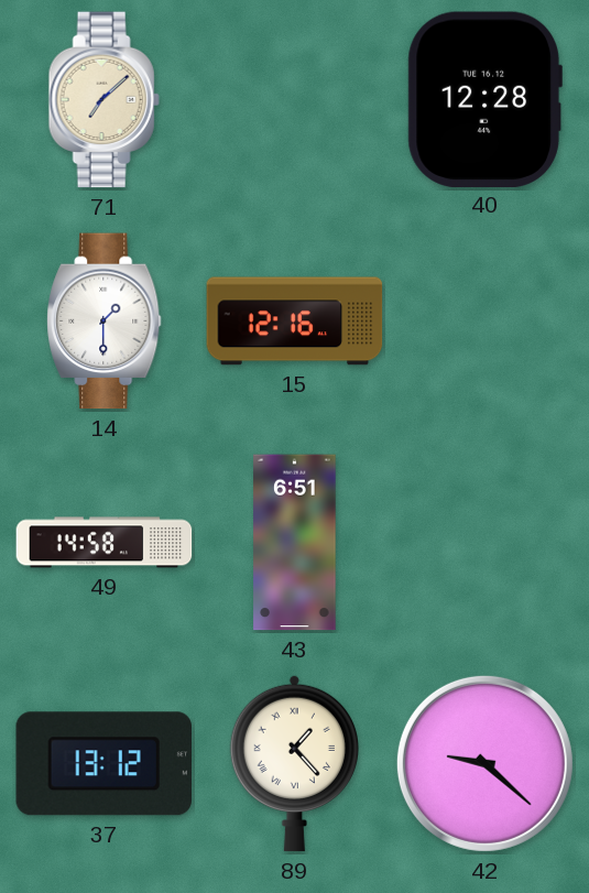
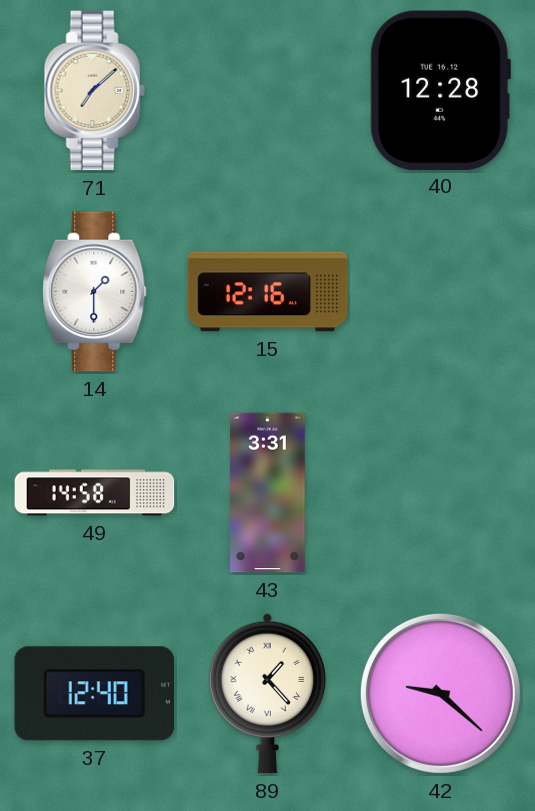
43: 6:51 -> 3:31 (268, 493)
37: 13:12 -> 12:40 (94, 694)
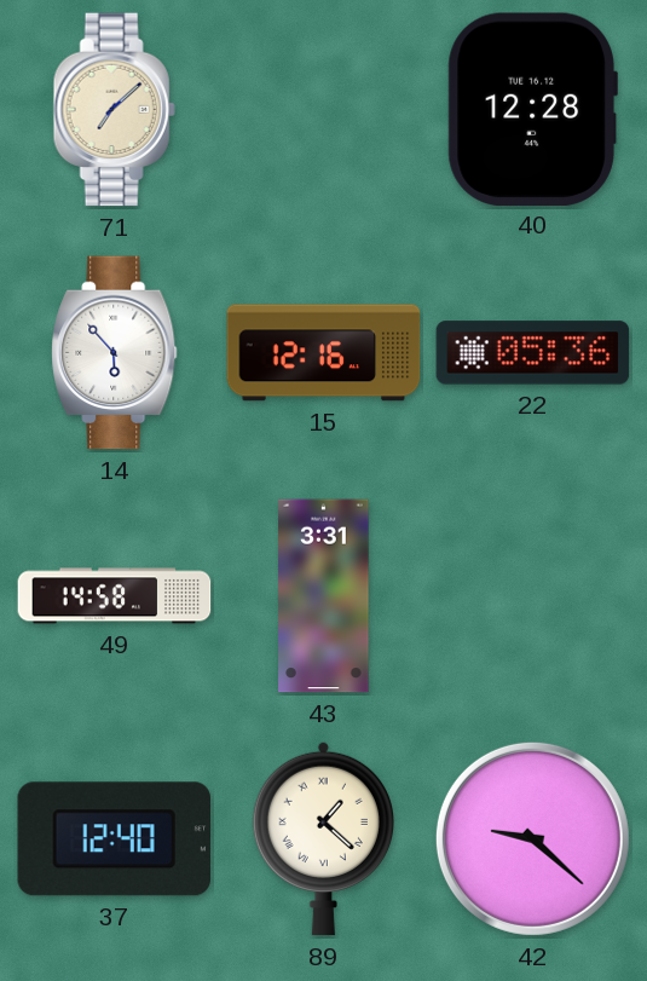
14: 1:30 -> 5:53 (115, 353)
22: none -> 05:36 (533, 353)
89: 1:23 -> 1:22 (323, 838)
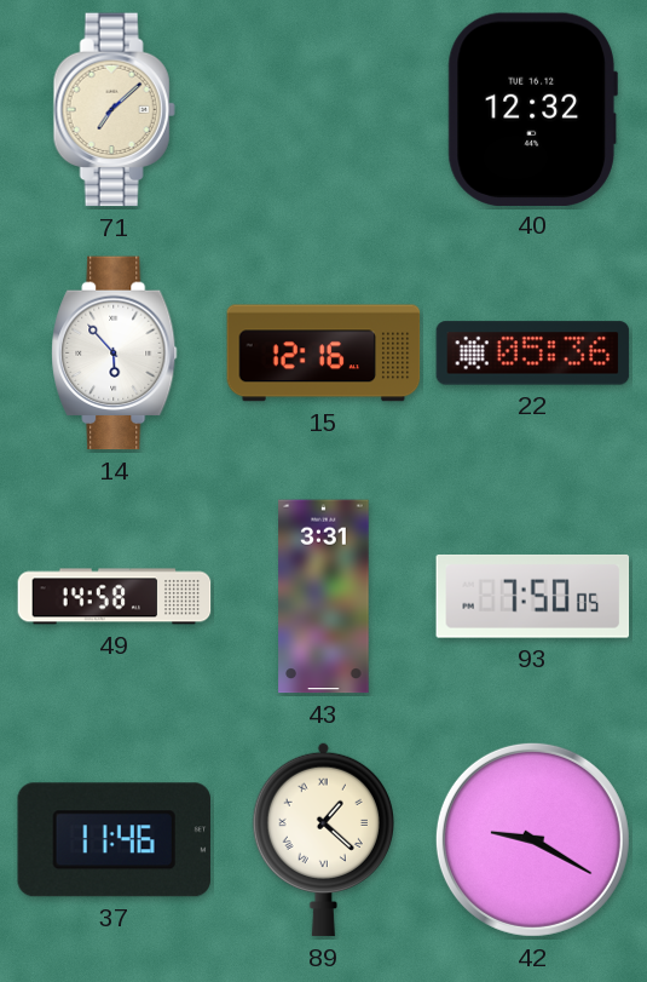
40: 12:28 -> 12:32 (532, 109)
93: none -> 7:50 (533, 596)
37: 12:40 -> 11:46 (114, 840)
42: 9:22 -> 9:20 (532, 839)
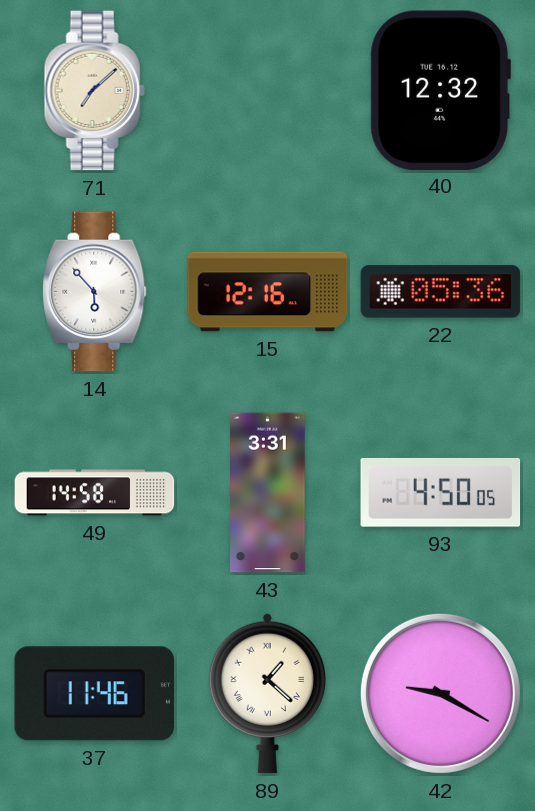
93: 7:50 -> 4:50 (441, 492)
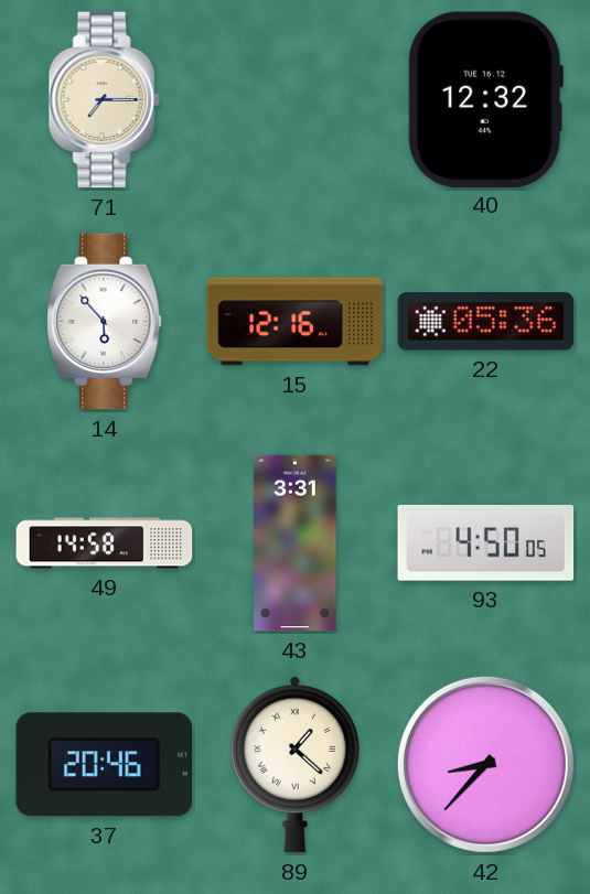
71: 7:08 -> 7:15 (104, 100)
37: 11:46 -> 20:46 (104, 765)
42: 9:20 -> 8:37 (485, 764)
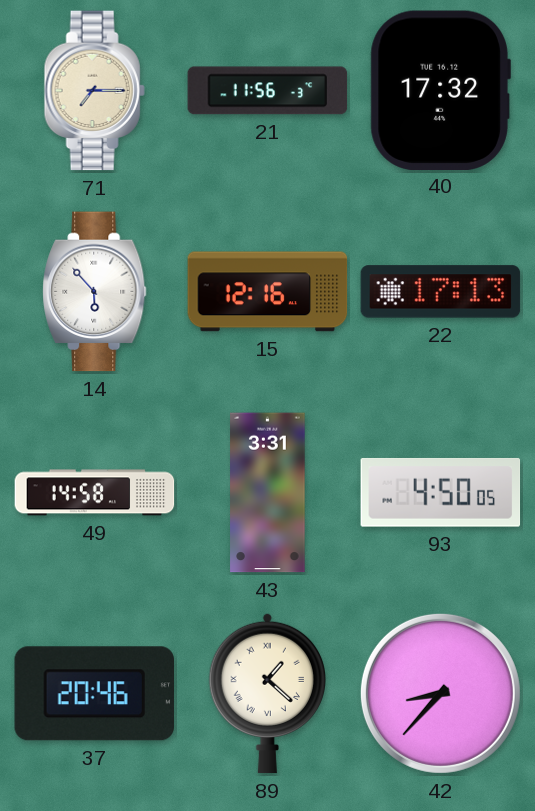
21: none -> 11:56 (268, 91)
40: 12:32 -> 17:32 (440, 90)
22: 05:36 -> 17:13 (441, 292)
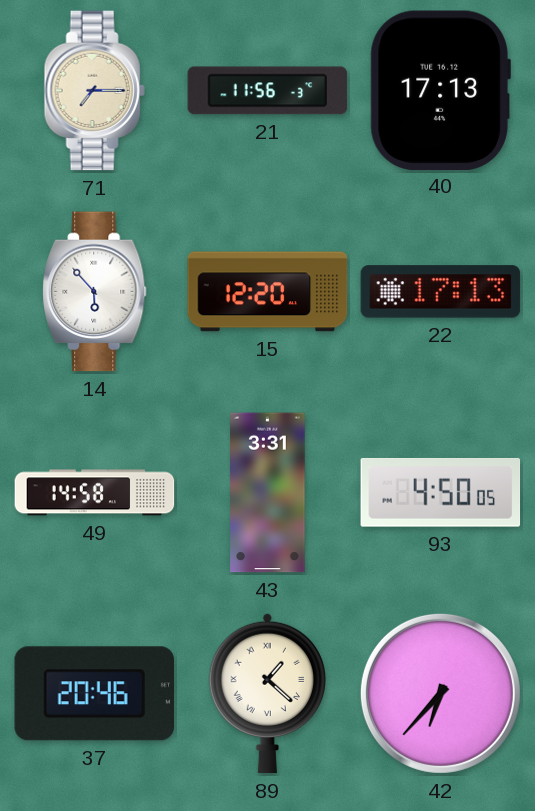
40: 17:32 -> 17:13 (440, 90)
15: 12:16 -> 12:20 (268, 292)
42: 8:37 -> 6:37 (440, 693)
